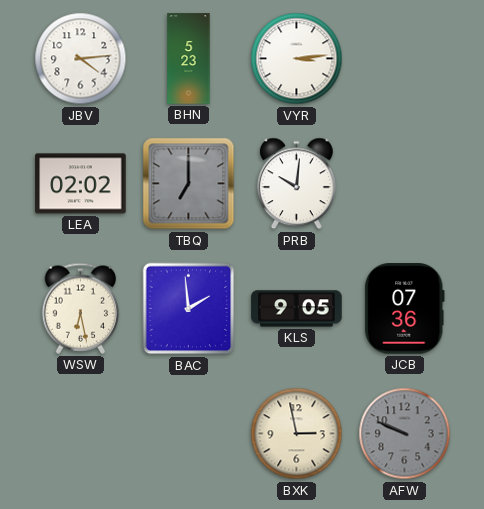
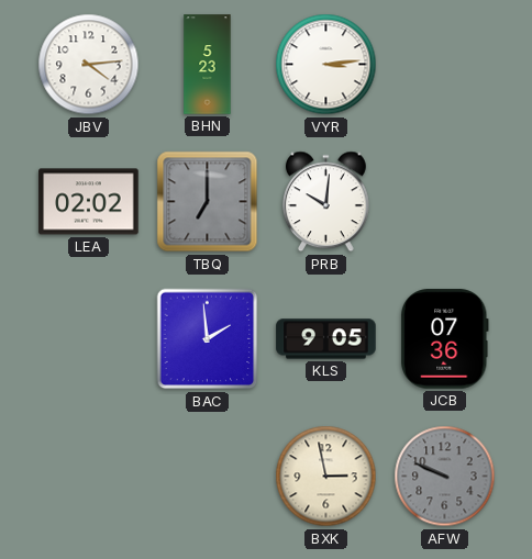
WSW: 6:28 -> none (81, 308)
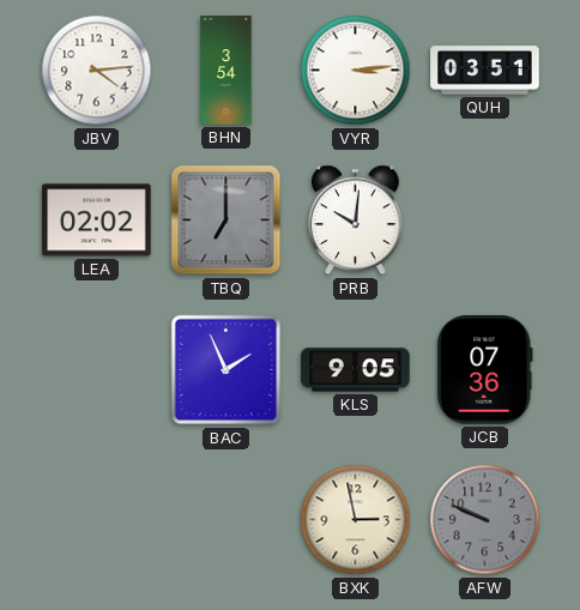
BHN: 5:23 -> 3:54 (226, 71)
QUH: none -> 03:51 (485, 71)
BAC: 1:59 -> 1:56 (226, 370)
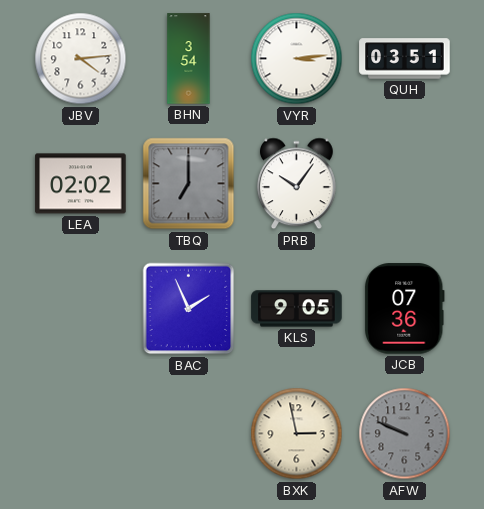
PRB: 10:01 -> 10:06 (297, 184)
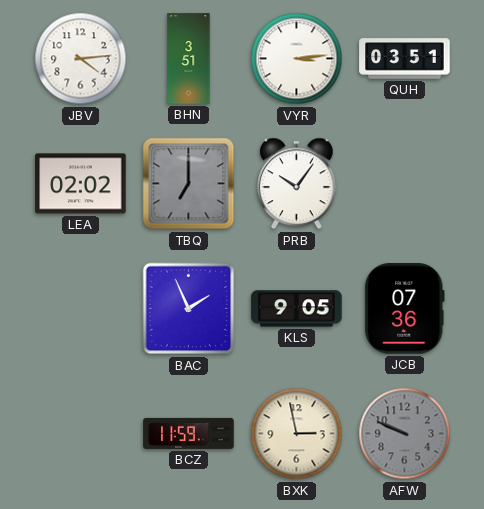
BHN: 3:54 -> 3:51 (189, 59)
BCZ: none -> 11:59 (189, 433)
